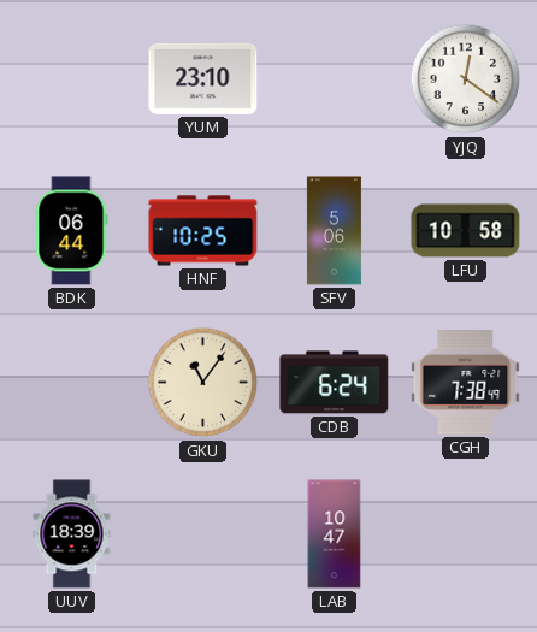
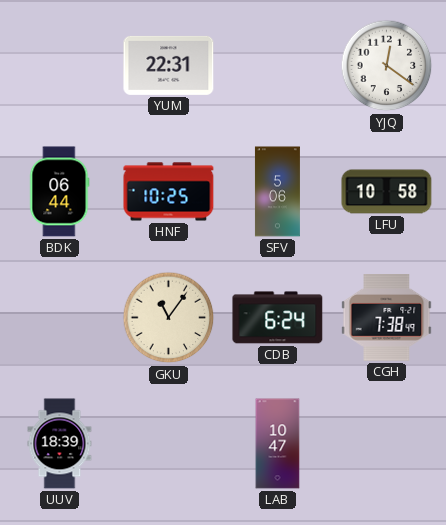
YUM: 23:10 -> 22:31 (169, 65)
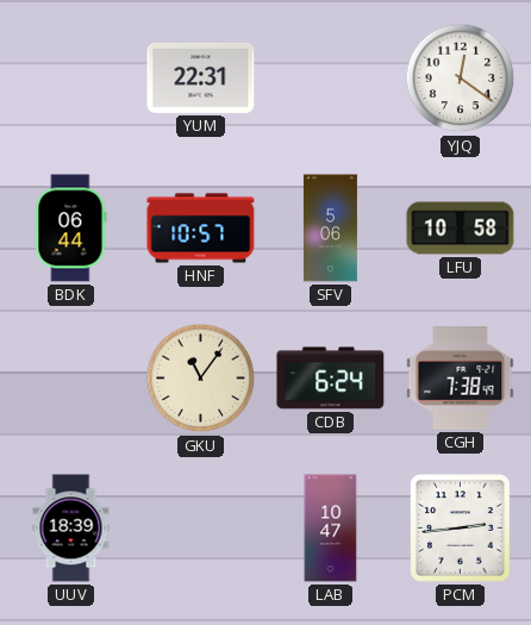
HNF: 10:25 -> 10:57 (201, 229)
PCM: none -> 2:44 (461, 529)
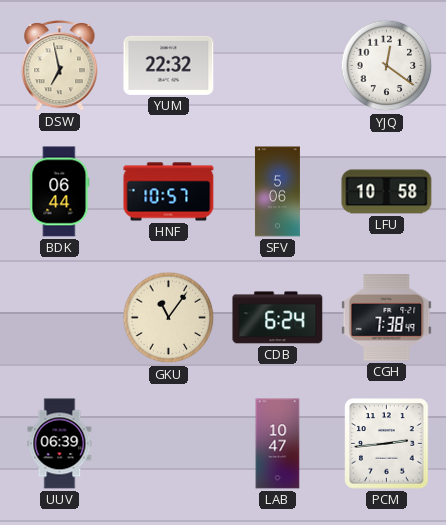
DSW: none -> 6:58 (60, 66)
YUM: 22:31 -> 22:32 (169, 65)
UUV: 18:39 -> 06:39 (60, 444)
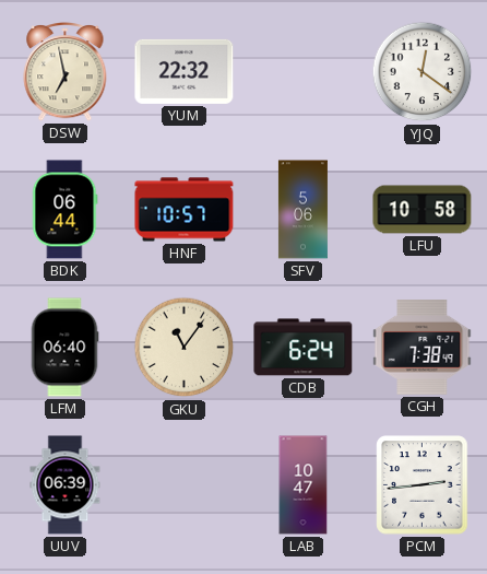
LFM: none -> 06:40 (64, 348)
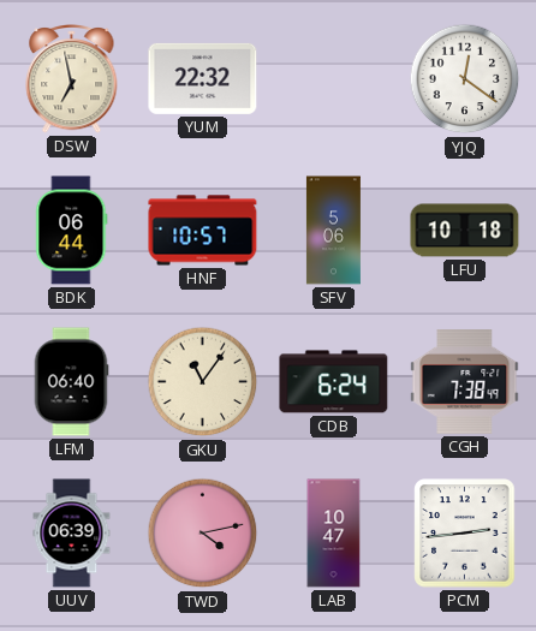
LFU: 10:58 -> 10:18 (465, 231)
TWD: none -> 4:13 (203, 534)
